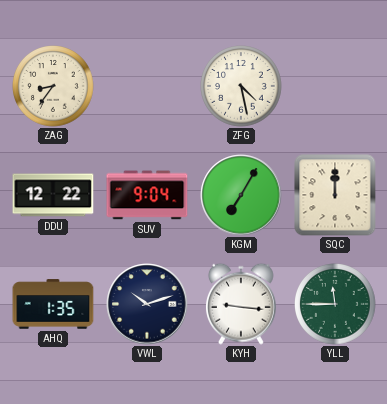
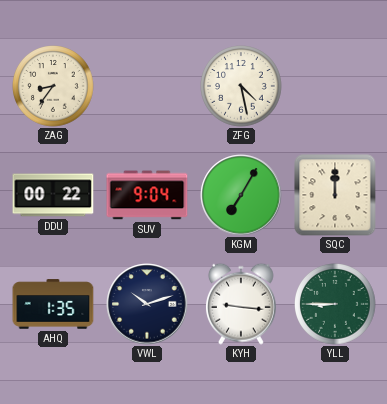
DDU: 12:22 -> 00:22 (53, 195)
YLL: 11:45 -> 8:45 (335, 304)
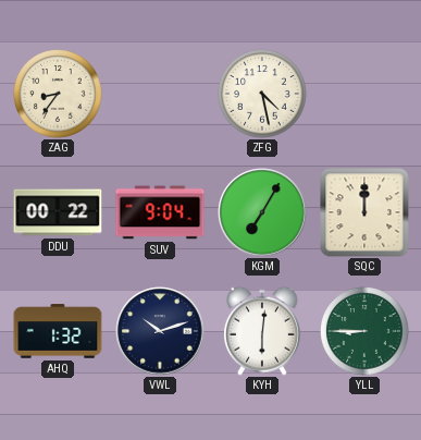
AHQ: 1:35 -> 1:32 (58, 331)
KYH: 9:16 -> 6:01 (262, 331)
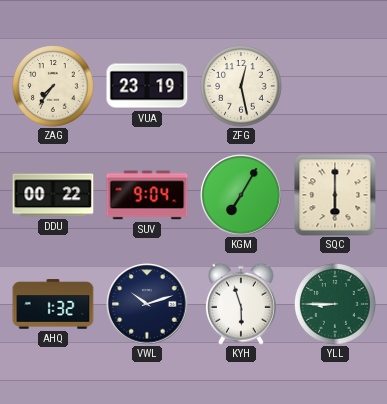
ZAG: 8:36 -> 7:36 (53, 86)
VUA: none -> 23:19 (147, 86)
ZFG: 4:28 -> 12:28 (241, 86)
SQC: 12:00 -> 6:00 (335, 195)
KYH: 6:01 -> 5:57 (241, 304)
